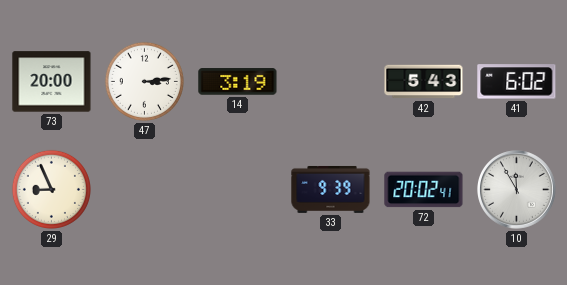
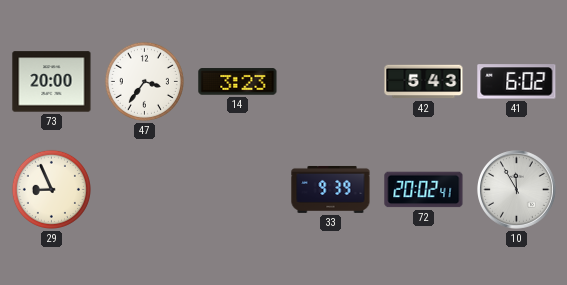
47: 3:14 -> 3:36 (144, 81)
14: 3:19 -> 3:23 (238, 82)
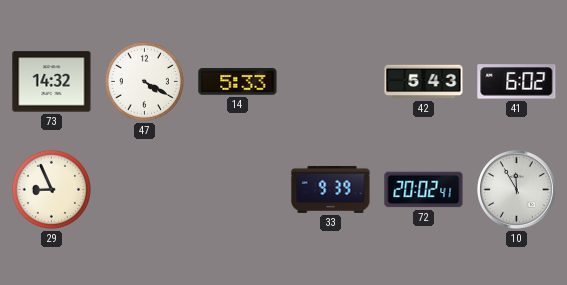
73: 20:00 -> 14:32 (52, 82)
47: 3:36 -> 4:20 (144, 81)
14: 3:23 -> 5:33 (238, 82)
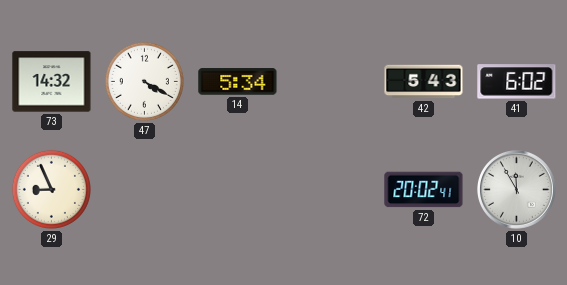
14: 5:33 -> 5:34 (238, 82)
33: 9:39 -> none (331, 189)
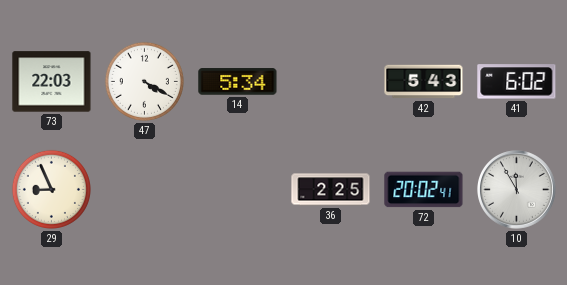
73: 14:32 -> 22:03 (52, 82)
36: none -> 2:25 (331, 190)
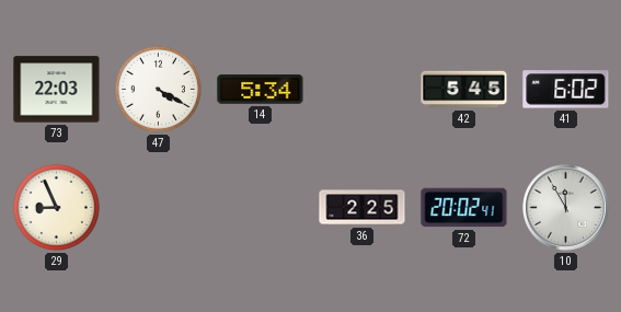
42: 5:43 -> 5:45 (464, 90)
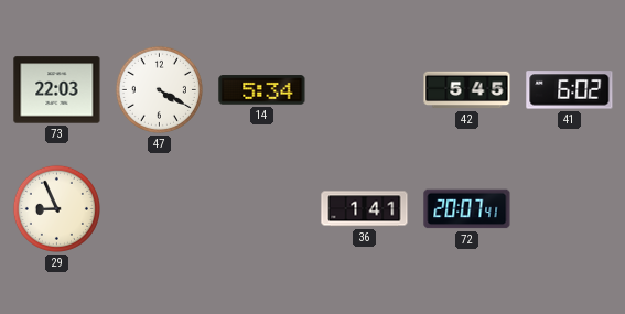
36: 2:25 -> 1:41 (365, 209)
72: 20:02 -> 20:07 (467, 209)
10: 11:55 -> none (566, 208)
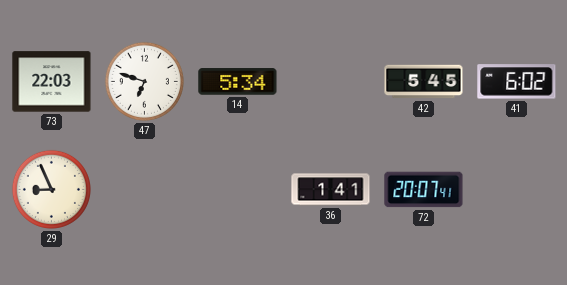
47: 4:20 -> 6:48 (144, 81)
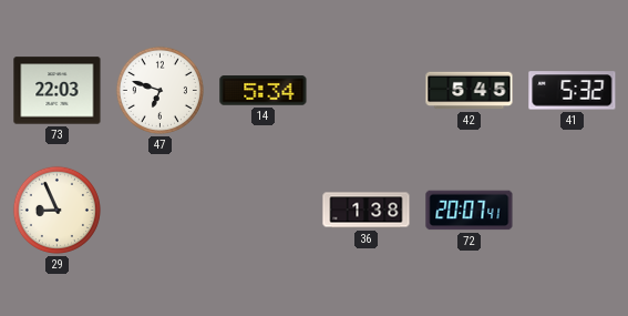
41: 6:02 -> 5:32 (573, 91)
36: 1:41 -> 1:38 (367, 211)
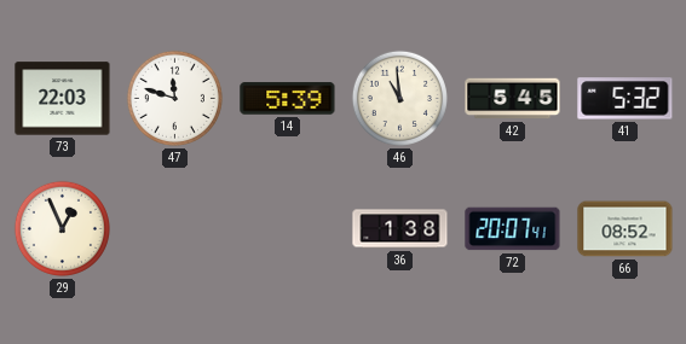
47: 6:48 -> 11:48 (174, 98)
14: 5:34 -> 5:39 (288, 99)
46: none -> 10:59 (399, 98)
29: 8:56 -> 12:56 (62, 228)
66: none -> 08:52 (626, 229)
